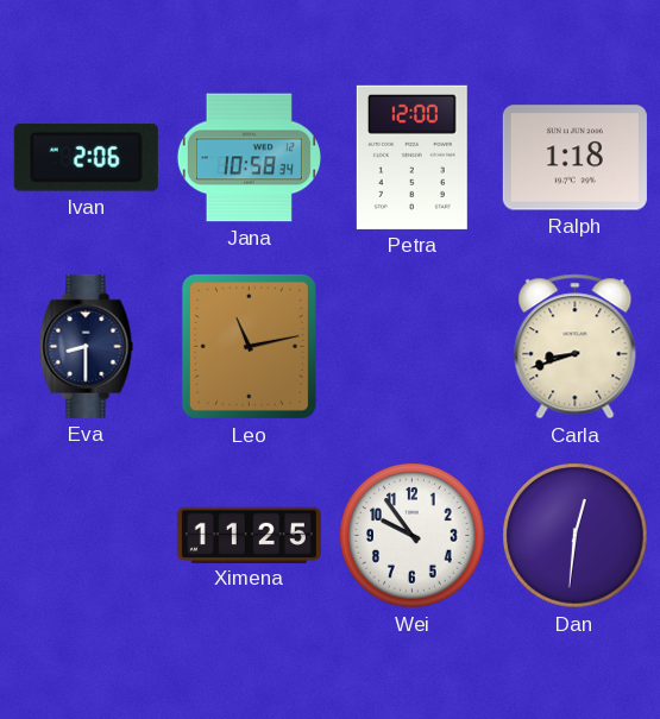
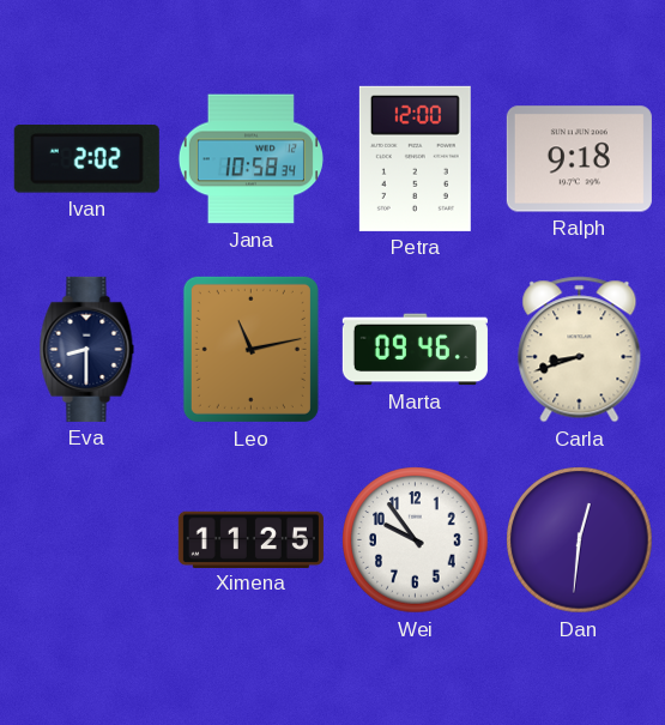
Ivan: 2:06 -> 2:02 (86, 159)
Ralph: 1:18 -> 9:18 (579, 159)
Marta: none -> 09:46 (415, 350)
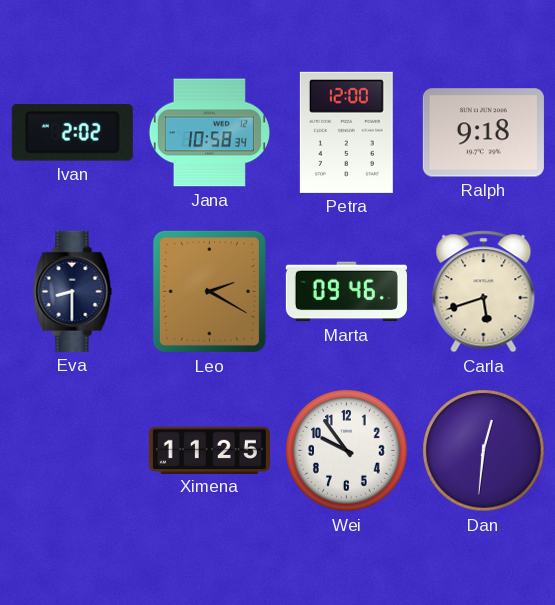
Leo: 11:13 -> 2:20 (209, 291)
Carla: 8:42 -> 5:42 (484, 292)
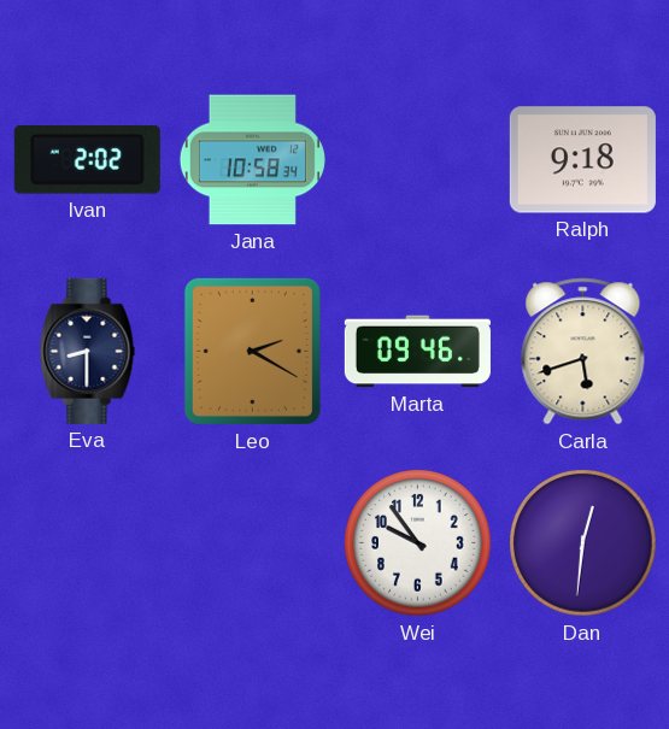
Petra: 12:00 -> none (346, 132)
Ximena: 11:25 -> none (209, 450)
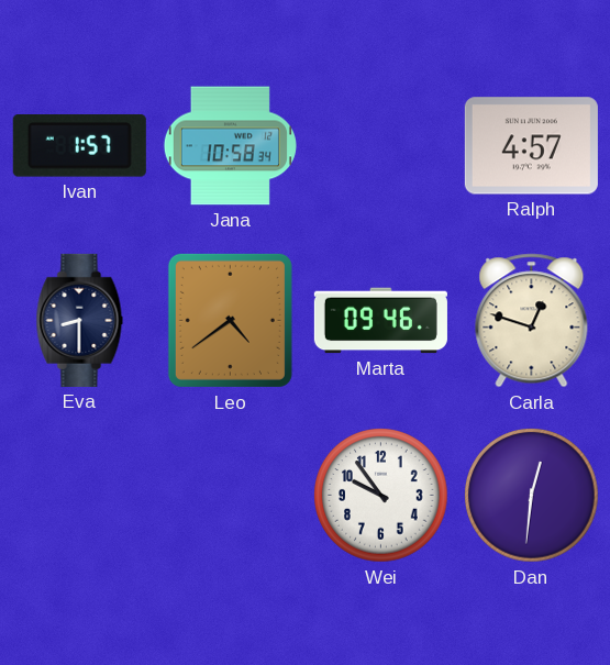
Ivan: 2:02 -> 1:57 (79, 146)
Ralph: 9:18 -> 4:57 (531, 146)
Leo: 2:20 -> 4:39 (230, 320)
Carla: 5:42 -> 12:48 (532, 321)
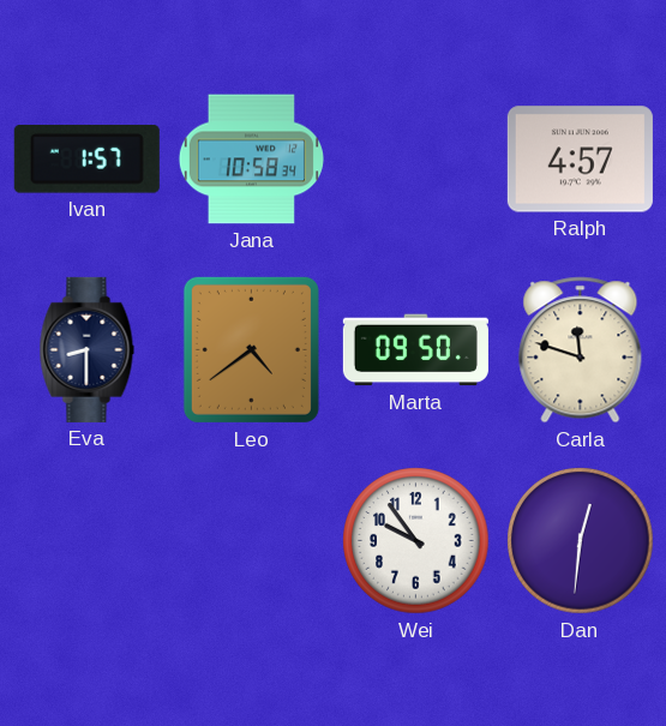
Marta: 09:46 -> 09:50 (415, 350)
Carla: 12:48 -> 11:48 (581, 350)
